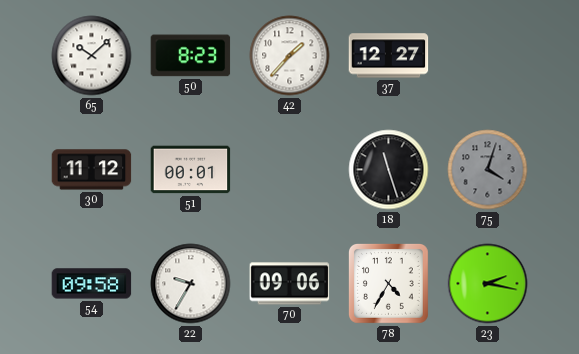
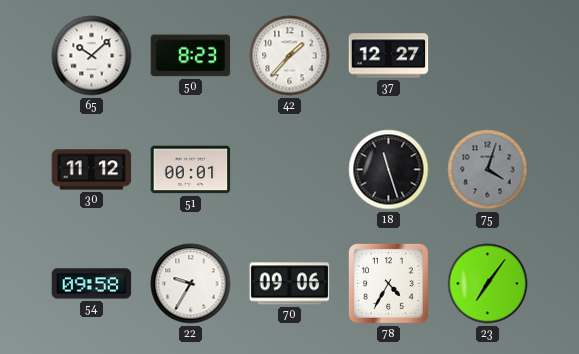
23: 2:17 -> 7:06 (488, 284)
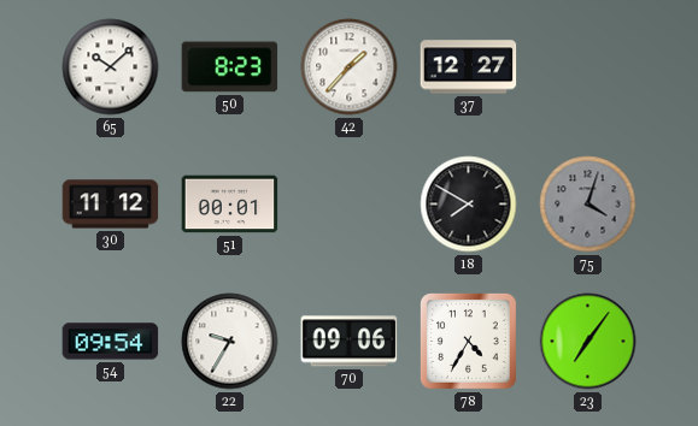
18: 11:27 -> 7:50 (469, 205)
54: 09:58 -> 09:54 (111, 342)
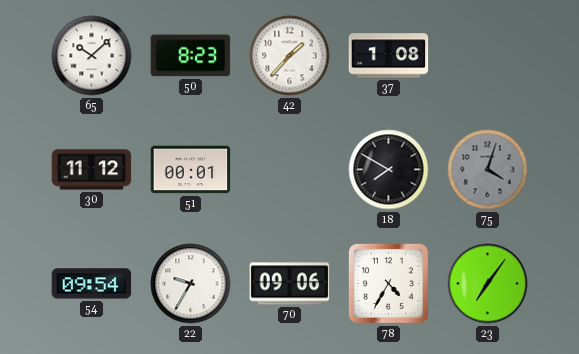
37: 12:27 -> 1:08 (389, 56)
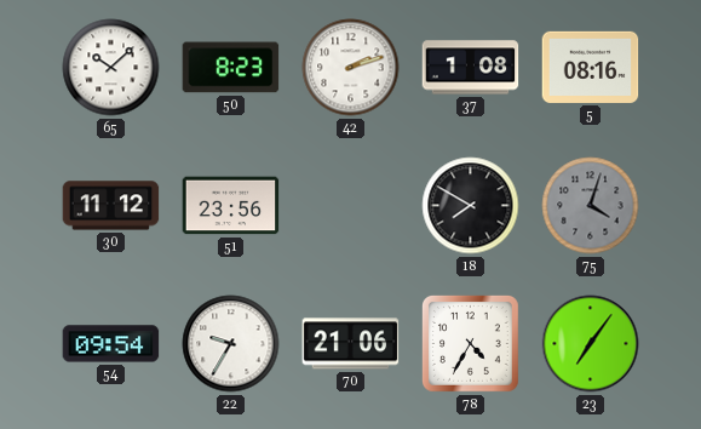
42: 1:37 -> 2:12 (351, 68)
5: none -> 08:16 (591, 67)
51: 00:01 -> 23:56 (231, 206)
70: 09:06 -> 21:06 (351, 344)
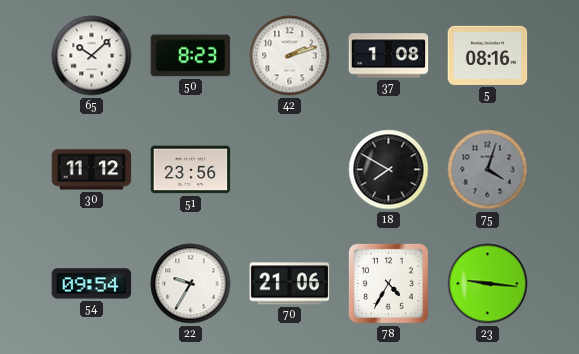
23: 7:06 -> 9:16 (488, 284)
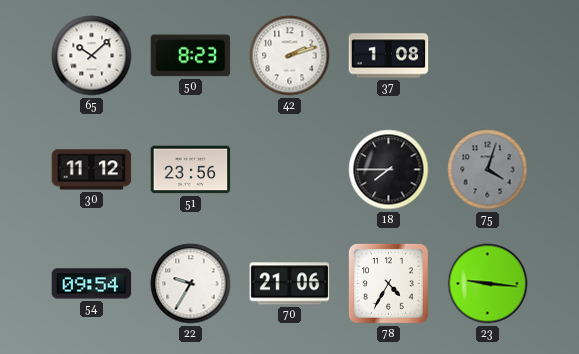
5: 08:16 -> none (488, 55)
18: 7:50 -> 7:45 (389, 170)
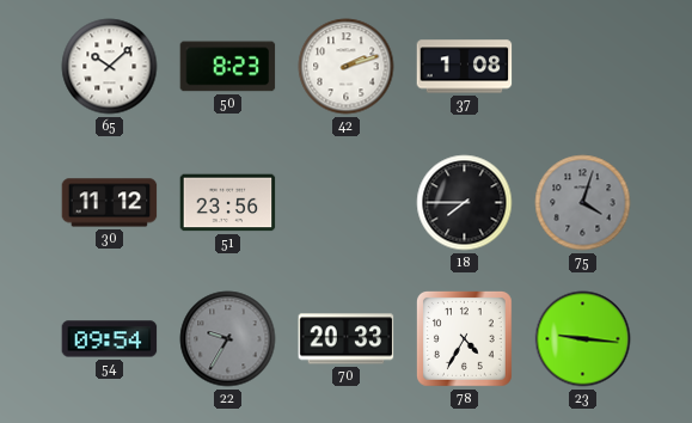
22 dial: white -> grey (228, 339)
70: 21:06 -> 20:33 (347, 339)
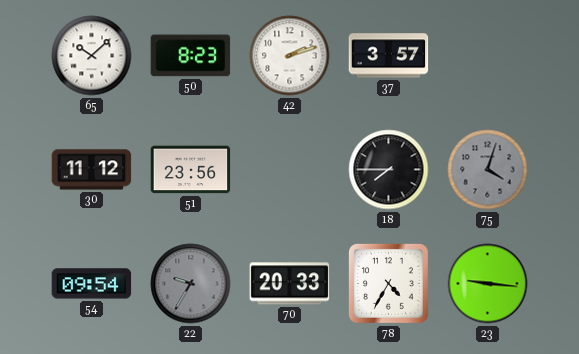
37: 1:08 -> 3:57 (389, 56)
